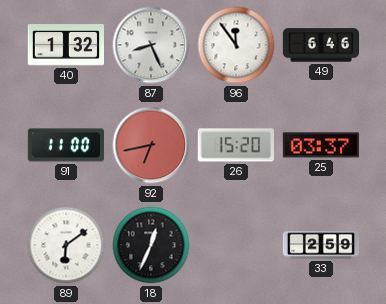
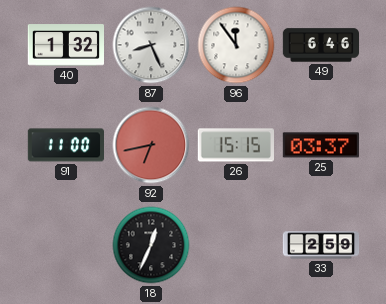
26: 15:20 -> 15:15 (235, 145)
89: 6:09 -> none (66, 245)
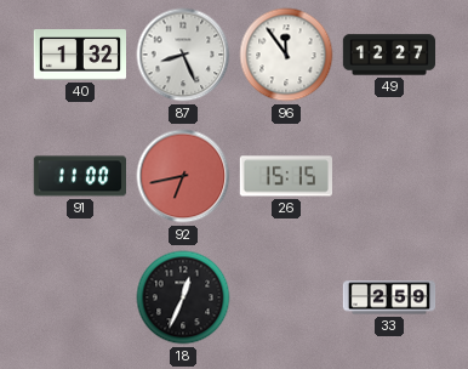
49: 6:46 -> 12:27 (389, 55)
25: 03:37 -> none (320, 145)
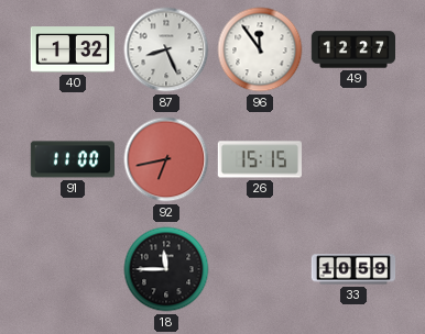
18: 12:34 -> 11:45 (166, 269)
33: 2:59 -> 10:59 (353, 269)
